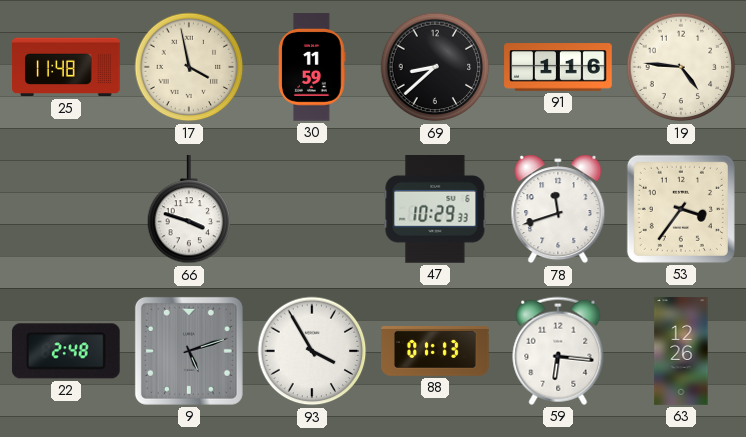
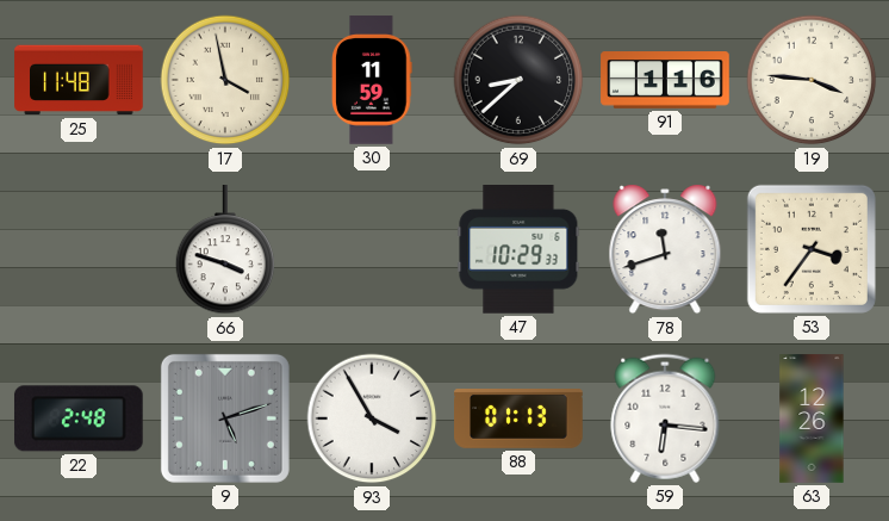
19: 4:46 -> 3:46 (812, 80)
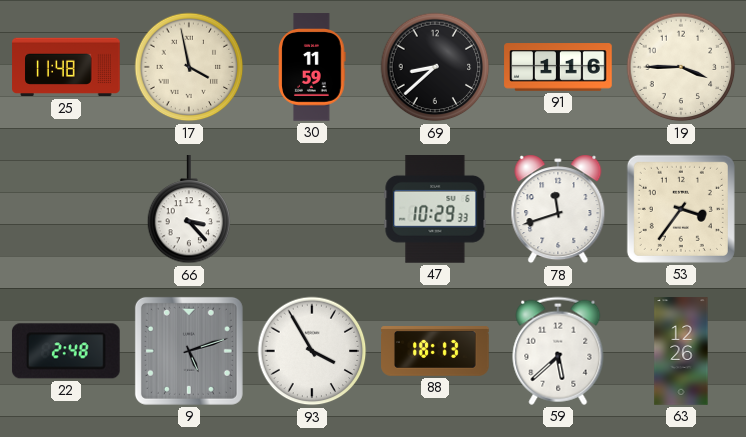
19: 3:46 -> 3:45 (681, 67)
66: 3:48 -> 3:23 (189, 210)
88: 01:13 -> 18:13 (435, 352)
59: 6:16 -> 5:38 (558, 351)
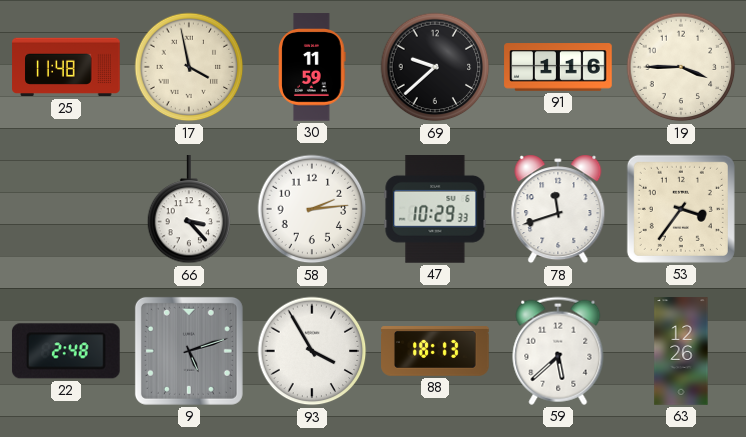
69: 8:38 -> 9:38 (435, 67)
58: none -> 2:14 (312, 209)
